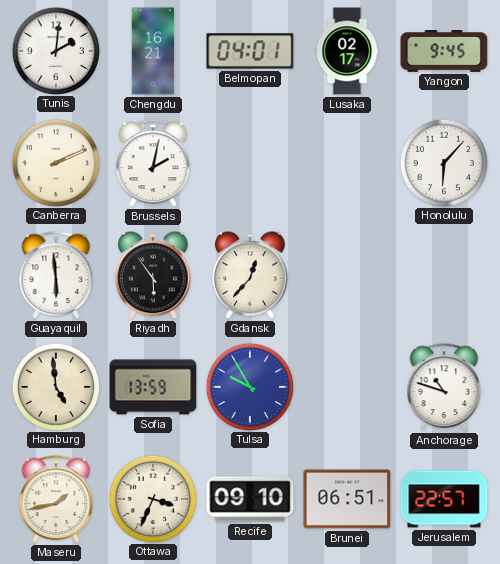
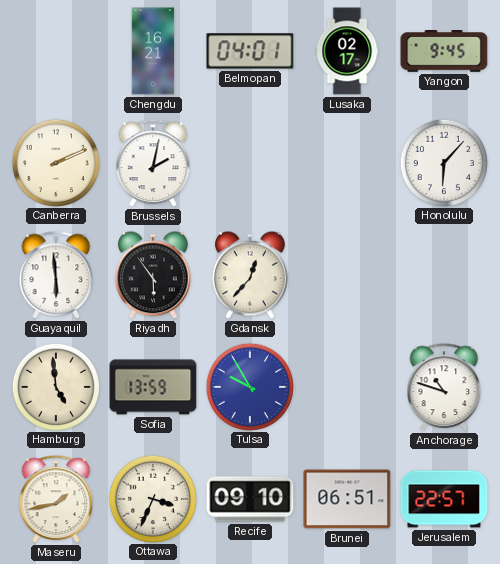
Tunis: 2:01 -> none (55, 50)
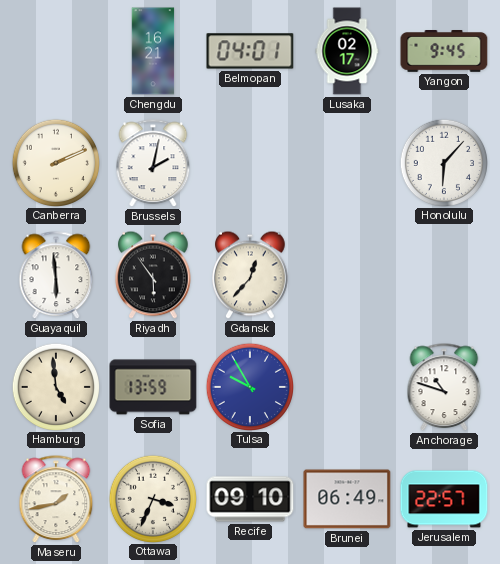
Brunei: 06:51 -> 06:49 (347, 499)
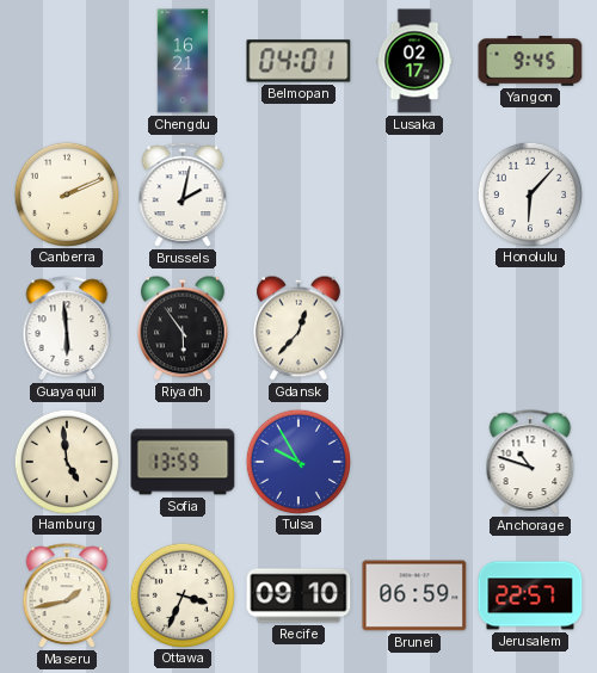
Brunei: 06:49 -> 06:59 (414, 595)
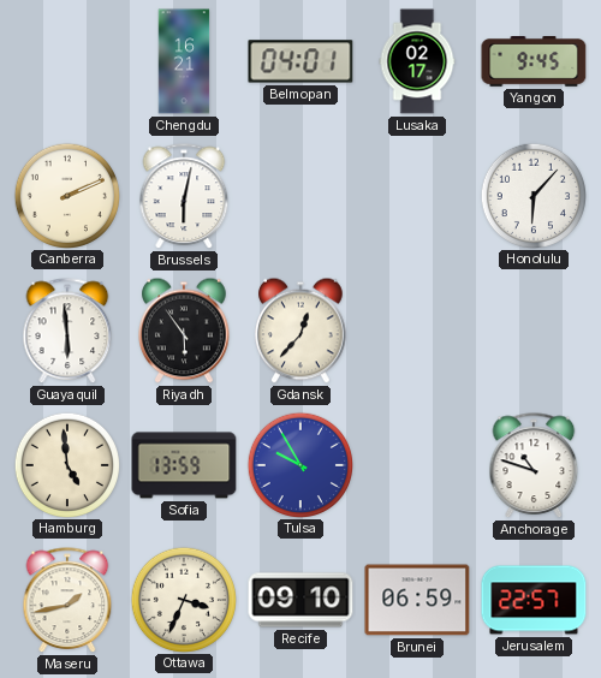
Brussels: 2:02 -> 6:02 (184, 197)
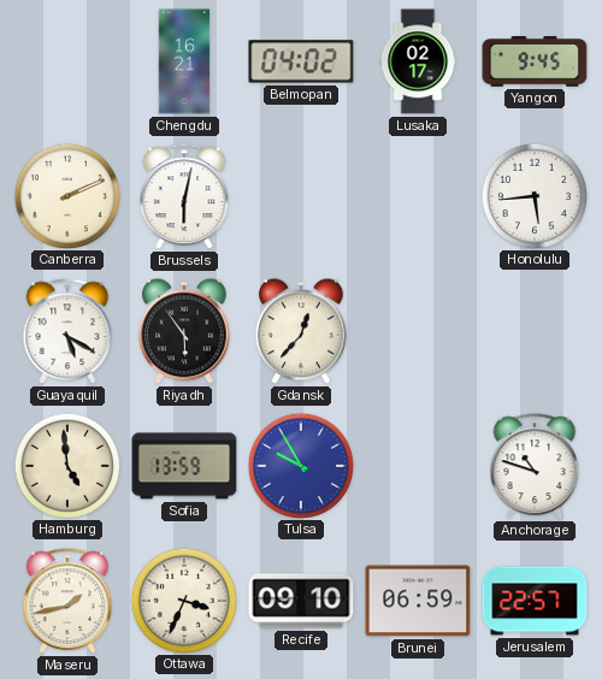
Belmopan: 04:01 -> 04:02 (301, 61)
Honolulu: 6:07 -> 5:44 (533, 195)
Guayaquil: 5:59 -> 5:20 (67, 332)
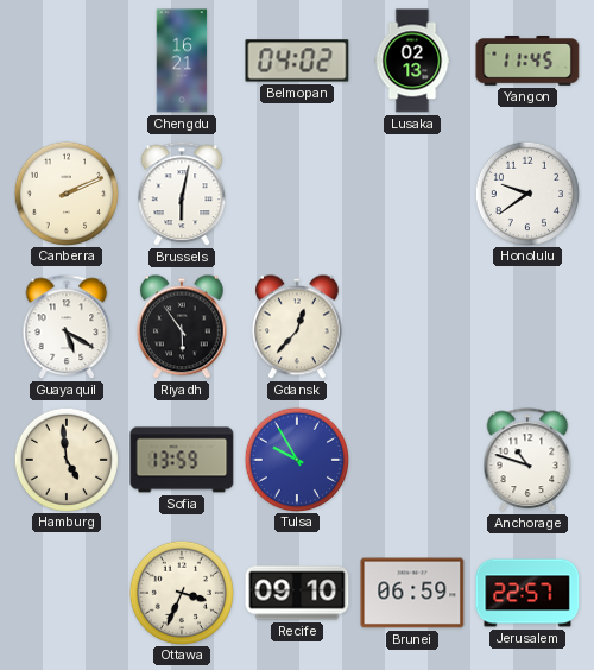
Lusaka: 02:17 -> 02:13 (412, 61)
Yangon: 9:45 -> 11:45 (527, 62)
Honolulu: 5:44 -> 9:39 (526, 192)
Maseru: 1:43 -> none (67, 602)
